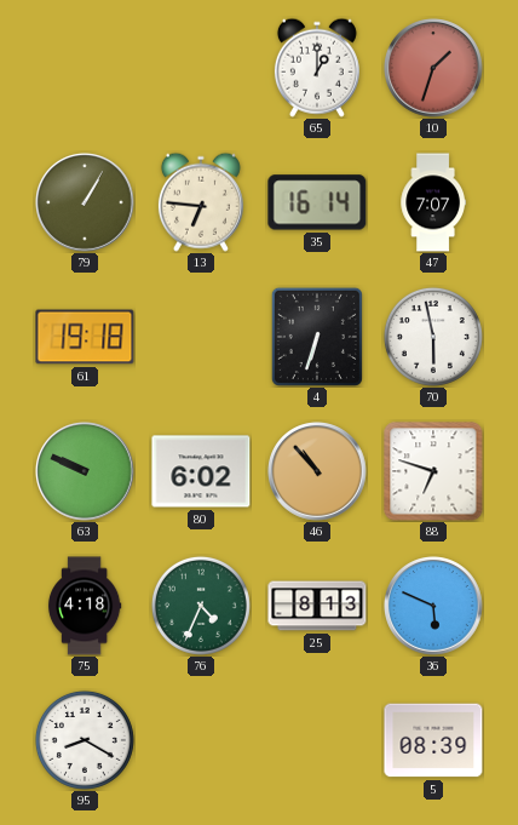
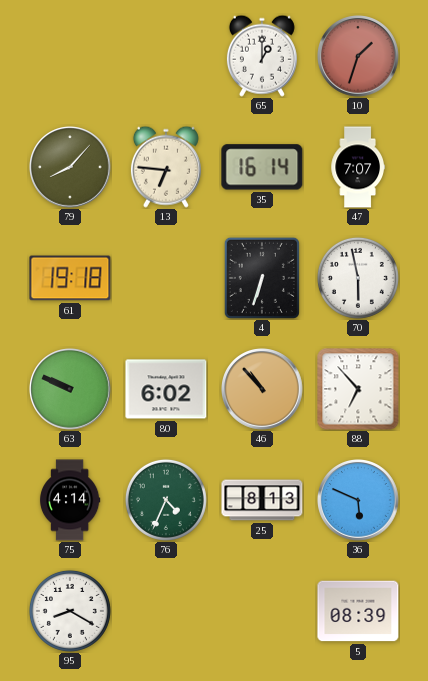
79: 1:05 -> 8:07 (71, 168)
88: 6:48 -> 6:53 (358, 389)
75: 4:18 -> 4:14 (70, 500)
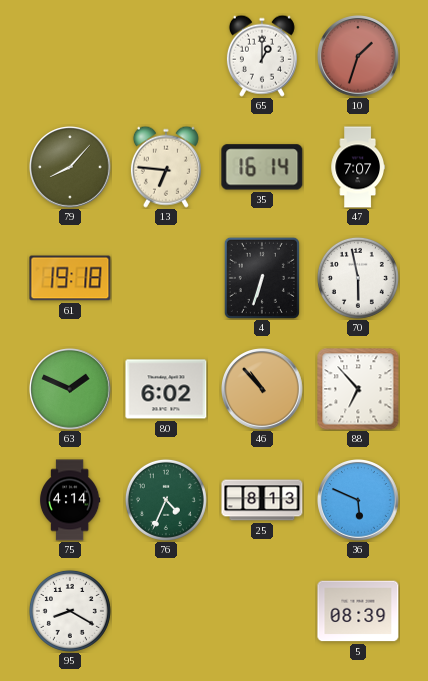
63: 9:49 -> 1:49 (71, 390)
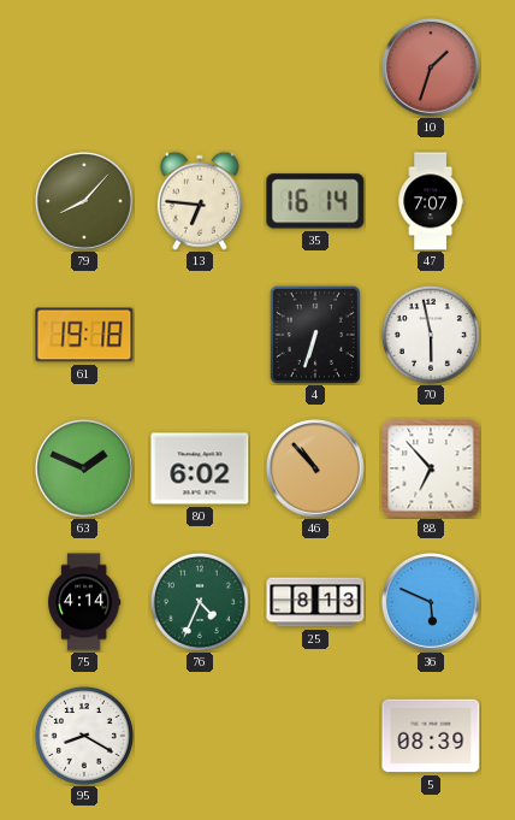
65: 1:00 -> none (262, 56)
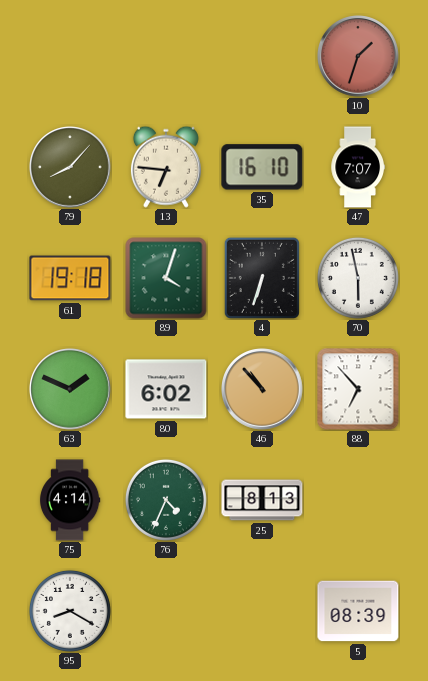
35: 16:14 -> 16:10 (262, 167)
89: none -> 4:03 (166, 278)
36: 5:49 -> none (432, 603)
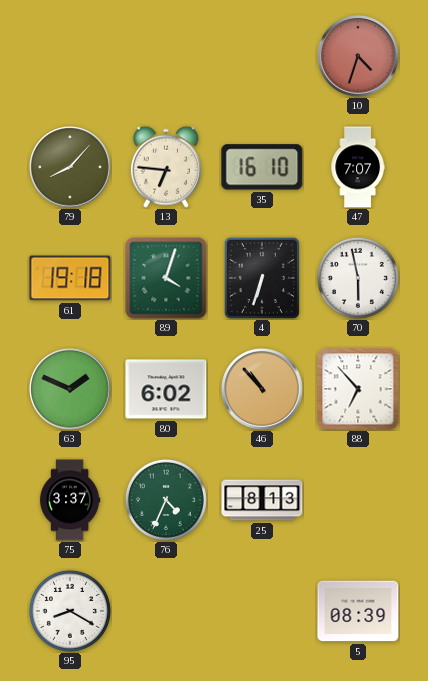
10: 1:33 -> 4:33 (359, 57)
75: 4:14 -> 3:37 (70, 500)
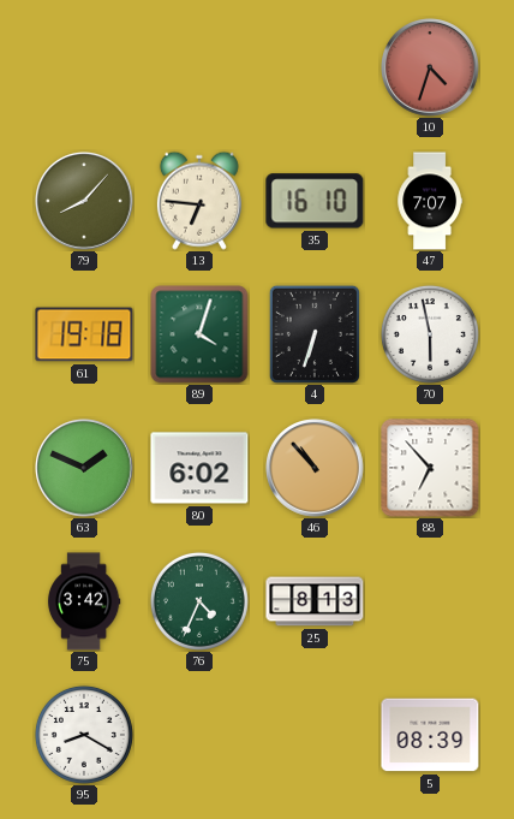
75: 3:37 -> 3:42 (84, 601)
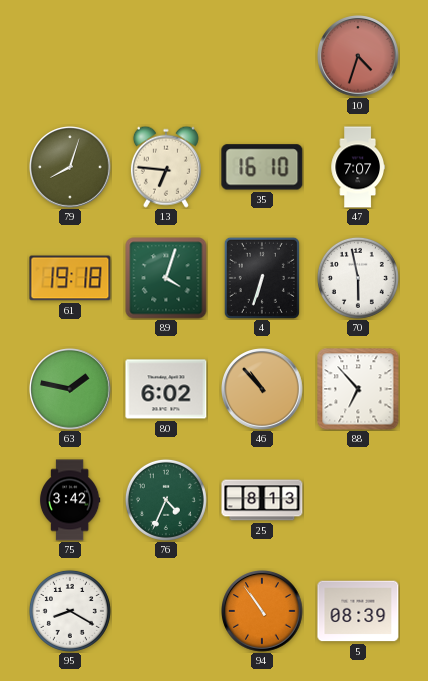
79: 8:07 -> 8:03 (71, 168)
63: 1:49 -> 1:47 (71, 390)
94: none -> 10:54 (263, 612)
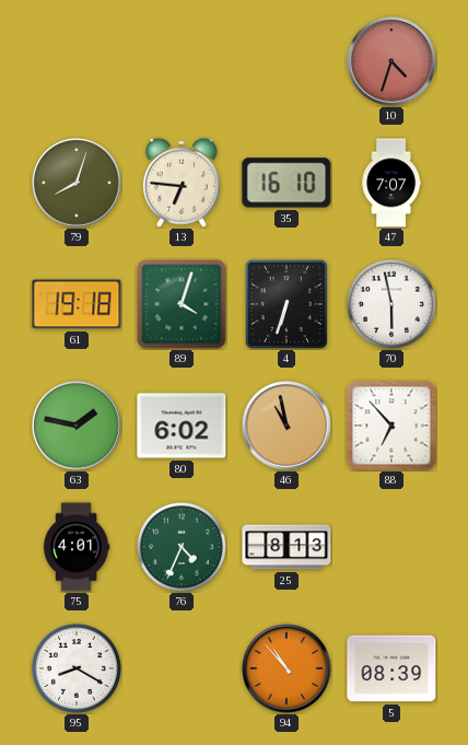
46: 10:53 -> 10:58 (288, 427)
75: 3:42 -> 4:01 (77, 547)
94: 10:54 -> 10:53 (288, 670)
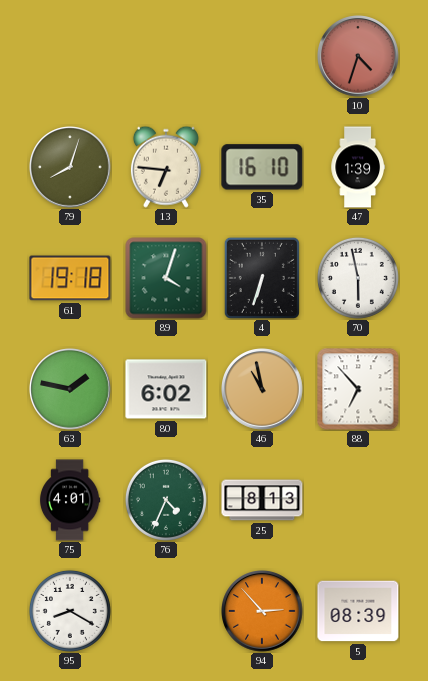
47: 7:07 -> 1:39 (357, 167)
94: 10:53 -> 2:53 (263, 612)
